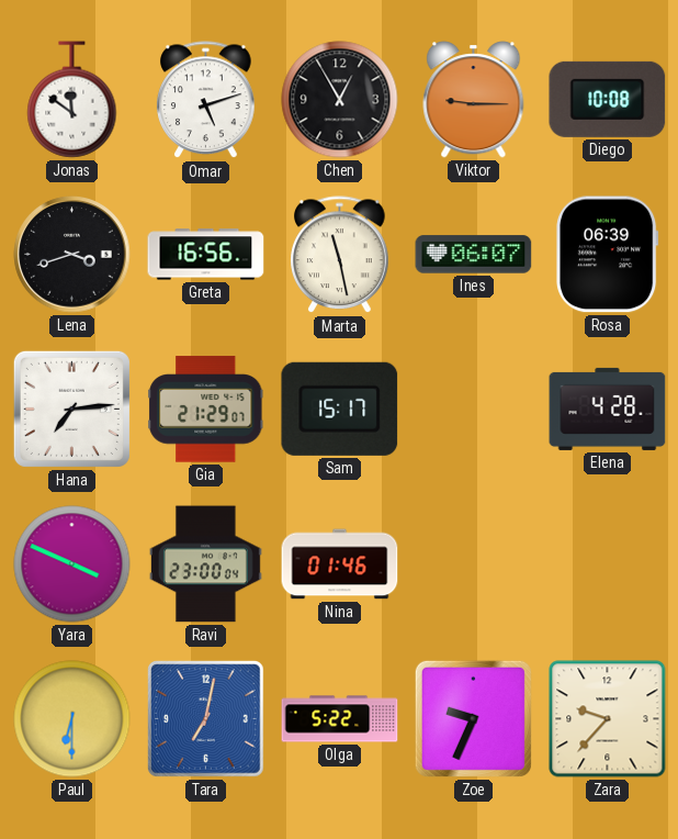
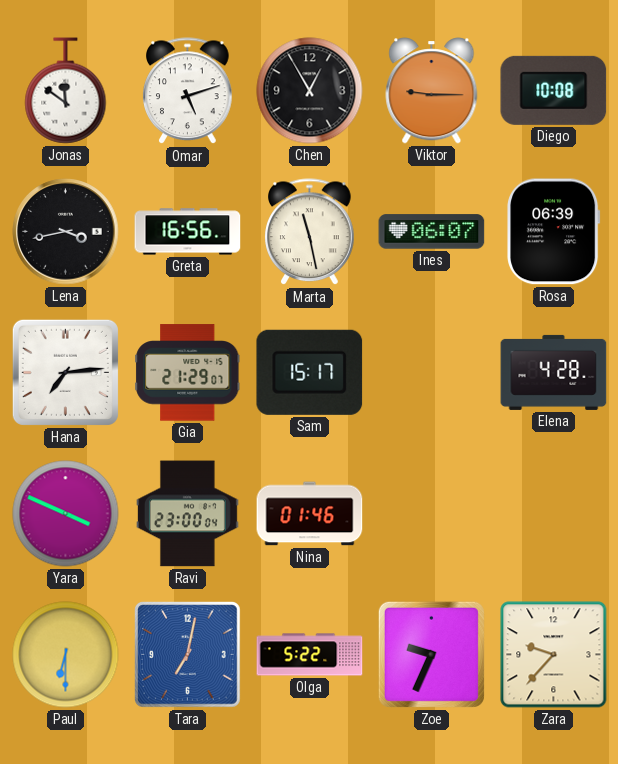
Lena: 3:42 -> 3:43 (66, 232)
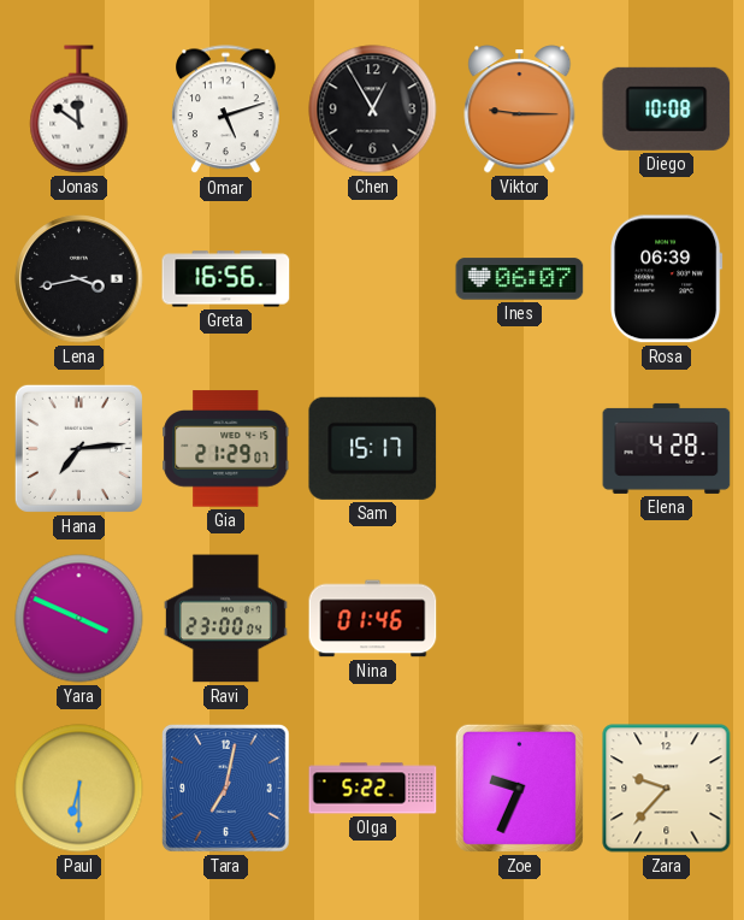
Marta: 11:28 -> none (310, 232)
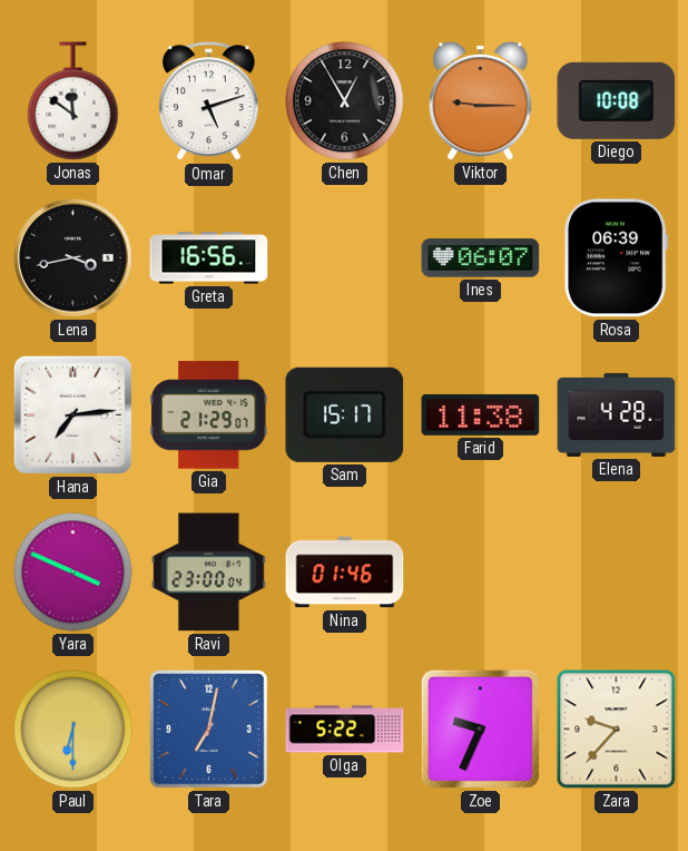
Farid: none -> 11:38 (481, 414)
